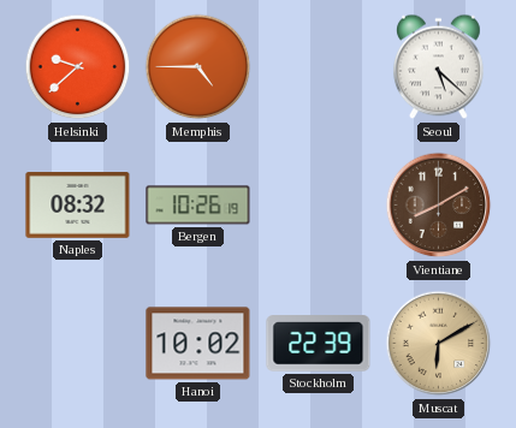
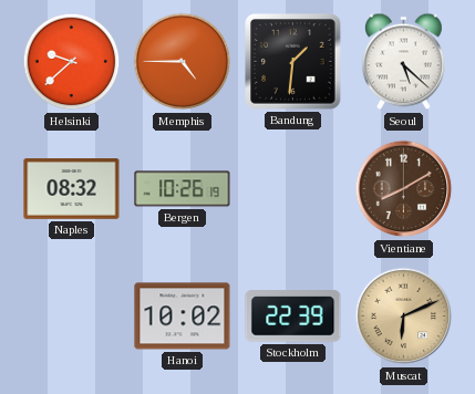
Bandung: none -> 1:31 (293, 62)
Muscat: 6:10 -> 6:11 (404, 317)
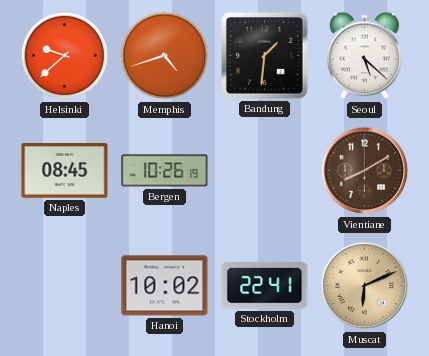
Memphis: 4:45 -> 4:42 (165, 56)
Naples: 08:32 -> 08:45 (65, 171)
Stockholm: 22:39 -> 22:41 (265, 286)
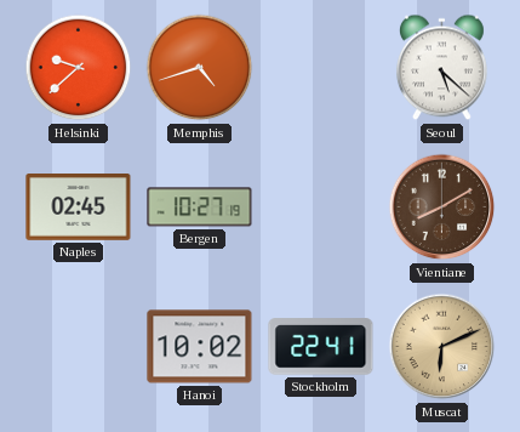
Bandung: 1:31 -> none (265, 56)
Naples: 08:45 -> 02:45 (79, 208)
Bergen: 10:26 -> 10:27 (200, 208)
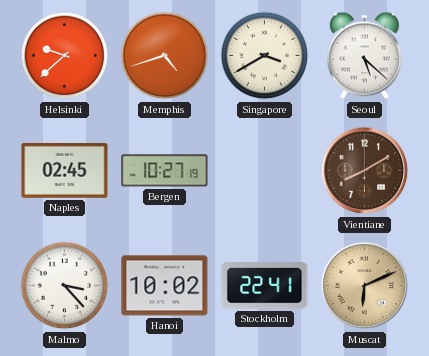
Singapore: none -> 3:40 (265, 56)
Malmo: none -> 3:23 (65, 286)
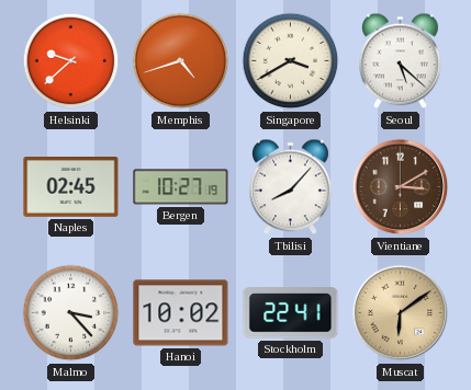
Tbilisi: none -> 8:07 (291, 187)
Vientiane: 8:10 -> 3:10 (401, 187)
Muscat: 6:11 -> 6:09 (401, 313)
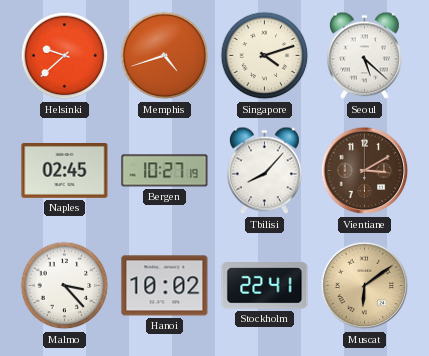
Singapore: 3:40 -> 4:12 (265, 56)
